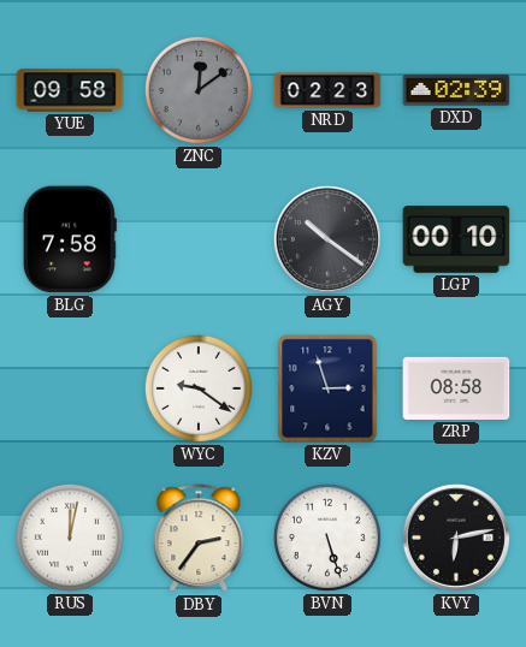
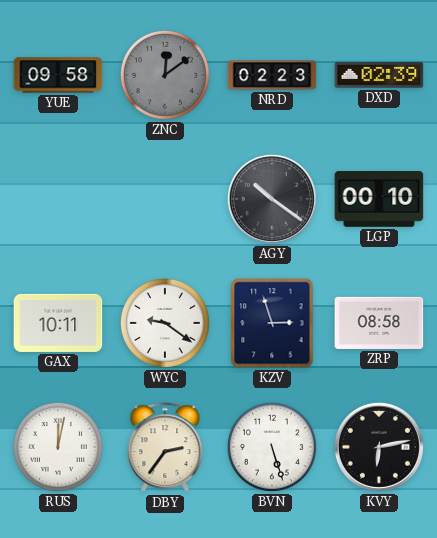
BLG: 7:58 -> none (70, 239)
GAX: none -> 10:11 (58, 323)
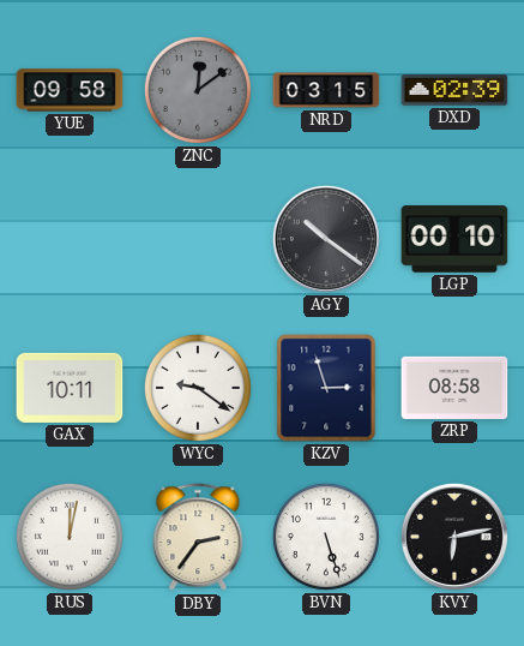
NRD: 02:23 -> 03:15 (326, 90)
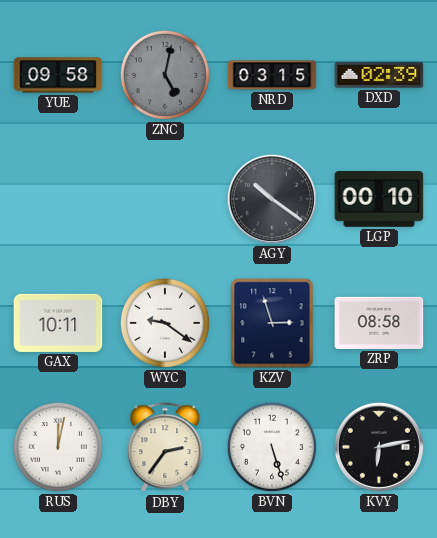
ZNC: 12:09 -> 5:02 (165, 75)
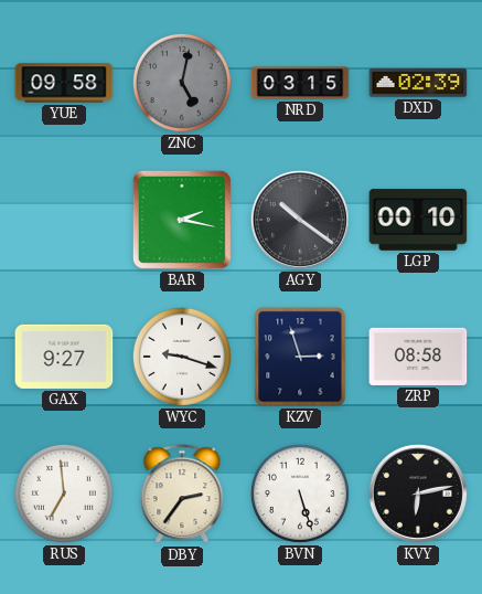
BAR: none -> 2:17 (182, 220)
GAX: 10:11 -> 9:27 (64, 357)
WYC: 9:21 -> 9:18 (182, 357)
RUS: 12:02 -> 6:59 (64, 494)
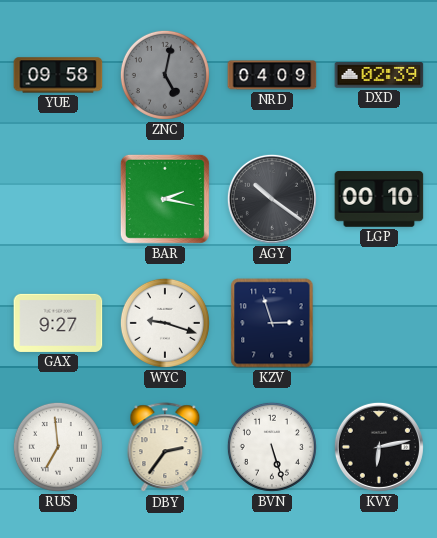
NRD: 03:15 -> 04:09 (272, 75)
ZRP: 08:58 -> none (418, 357)
